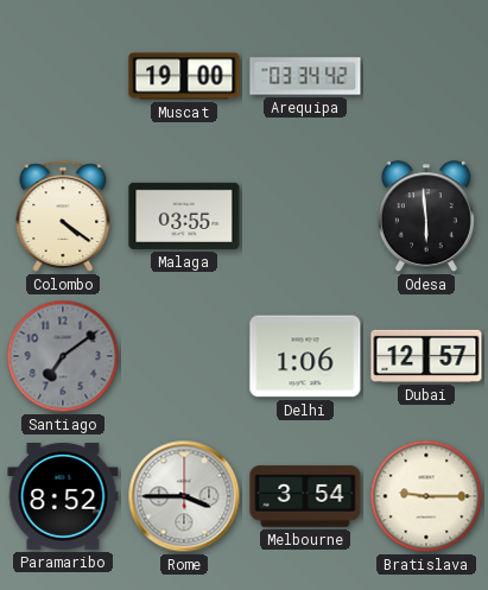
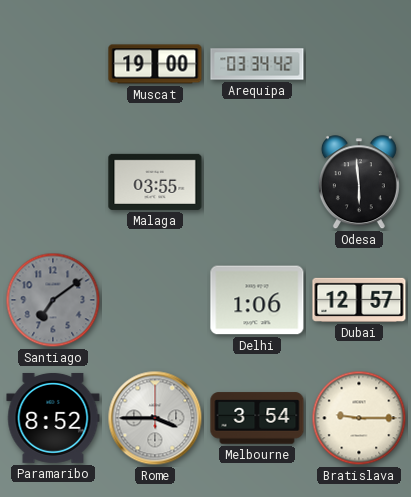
Colombo: 4:21 -> none (63, 216)
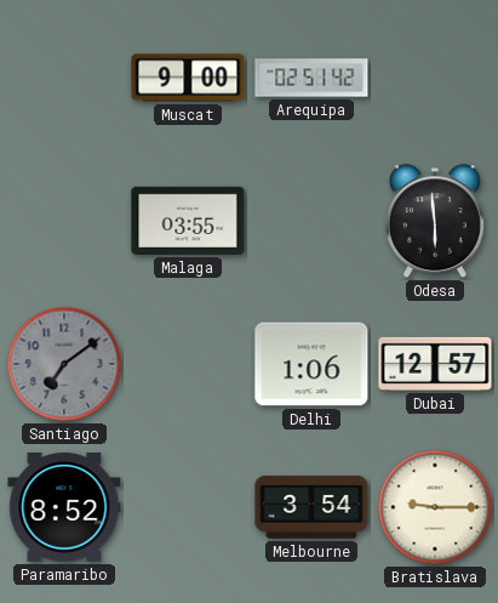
Muscat: 19:00 -> 9:00 (188, 78)
Arequipa: 03:34 -> 02:51 (311, 78)
Rome: 3:45 -> none (155, 418)
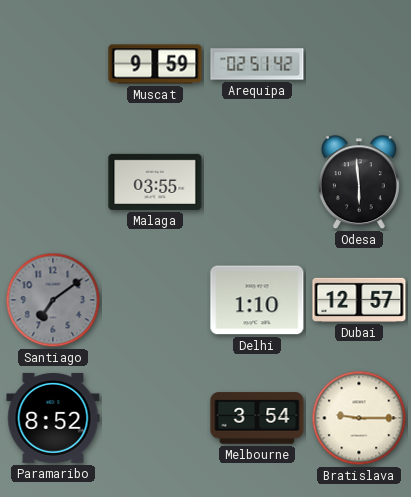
Muscat: 9:00 -> 9:59 (155, 64)
Delhi: 1:06 -> 1:10 (257, 300)
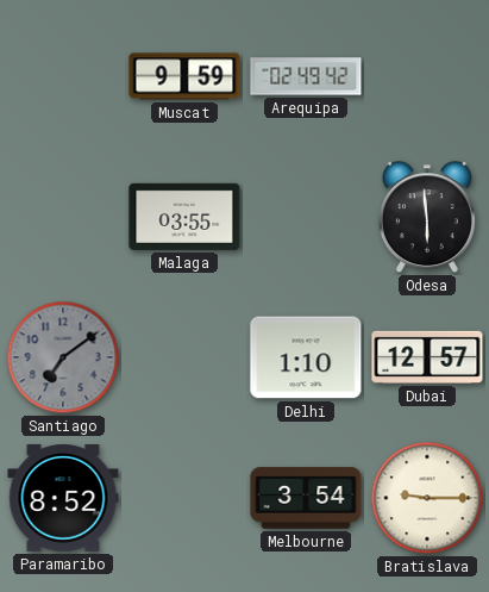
Arequipa: 02:51 -> 02:49 (306, 76)
